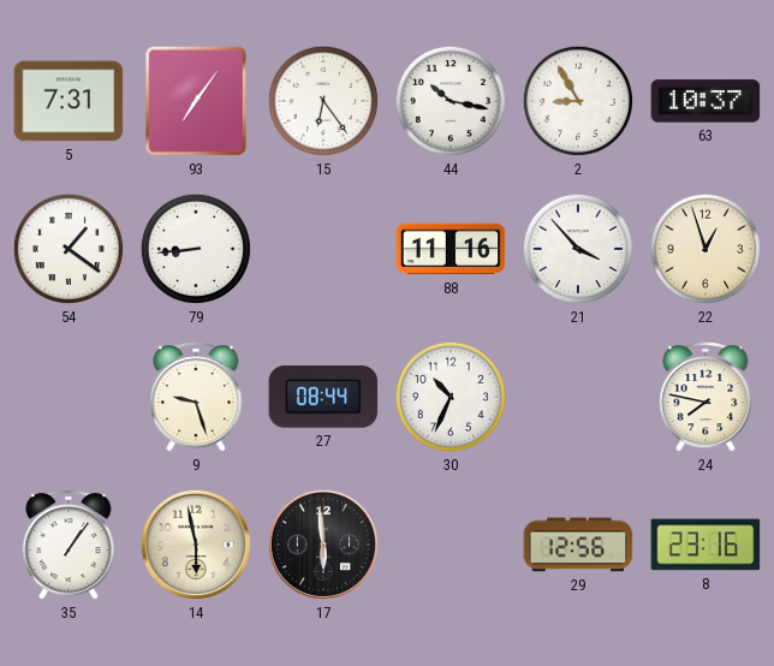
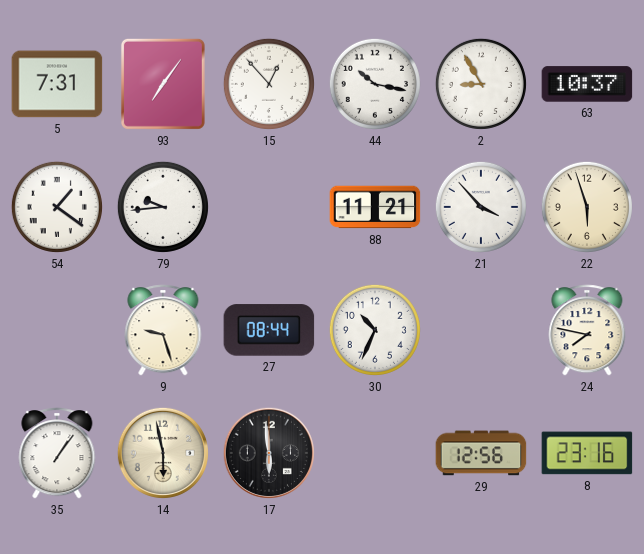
15: 6:24 -> 12:53 (269, 84)
79: 8:44 -> 9:44 (163, 207)
88: 11:16 -> 11:21 (375, 207)
22: 12:57 -> 5:57 (587, 207)
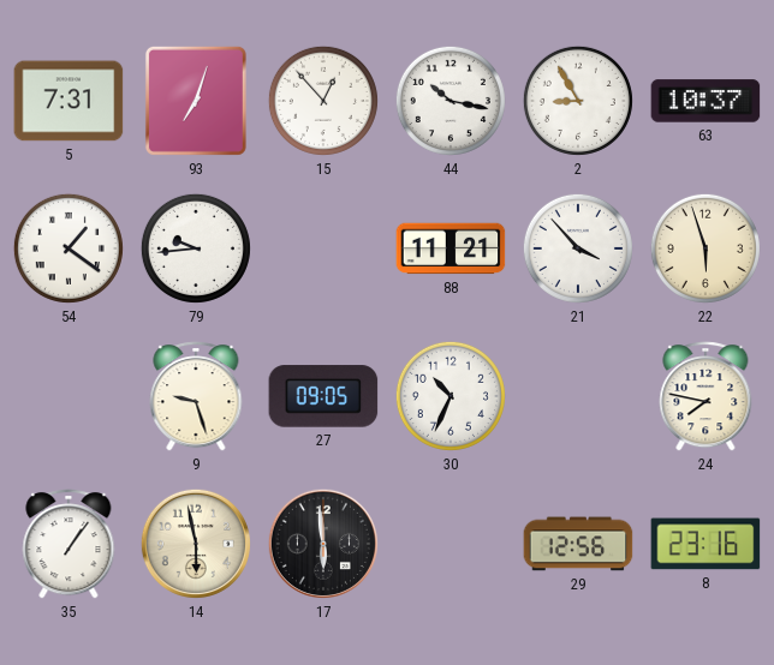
93: 7:06 -> 7:03 (196, 101)
27: 08:44 -> 09:05 (323, 396)
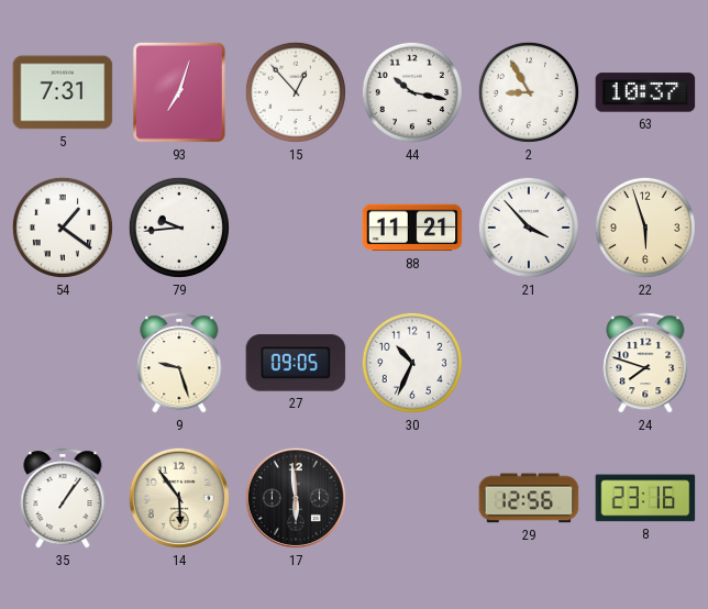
24: 7:47 -> 7:48 (645, 363)
14: 5:58 -> 5:54 (179, 498)
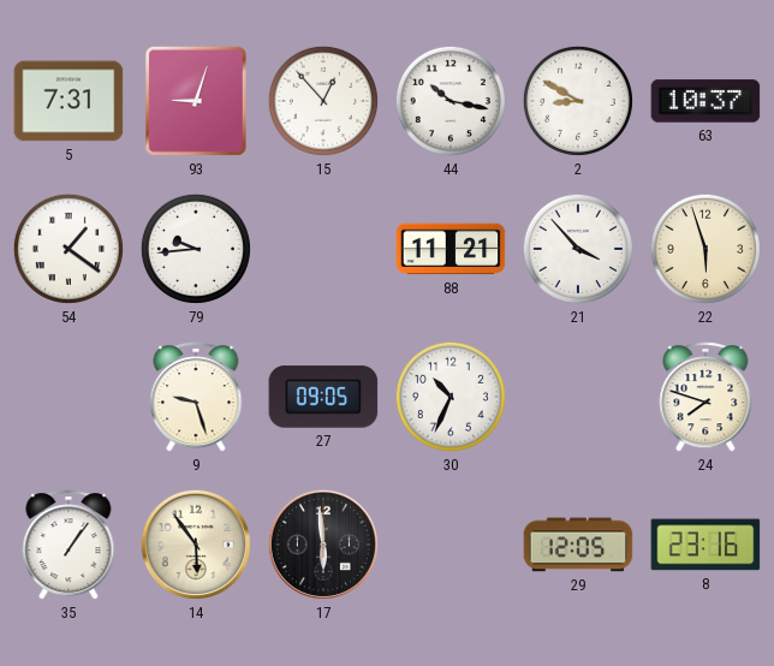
93: 7:03 -> 9:03 (196, 101)
2: 8:55 -> 8:50 (578, 101)
29: 12:56 -> 12:05 (578, 545)
